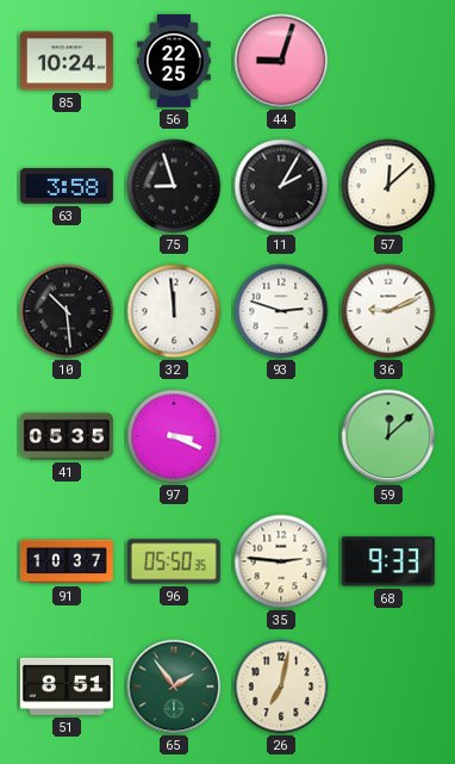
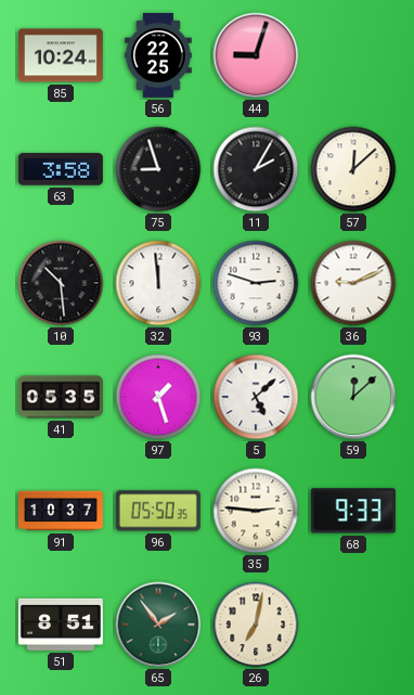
97: 3:19 -> 1:27 (158, 397)
5: none -> 5:08 (256, 397)
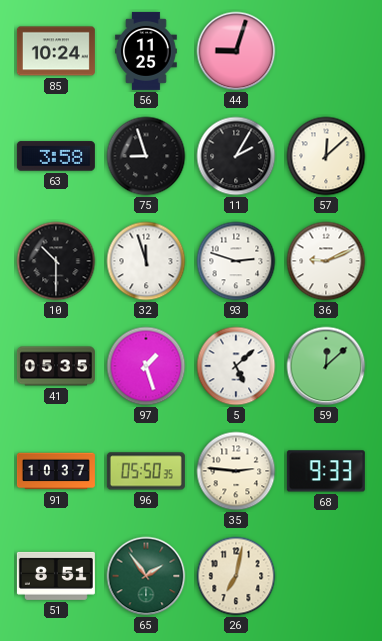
56: 22:25 -> 11:25 (147, 51)
10: 10:29 -> 10:30 (56, 261)
32: 11:59 -> 11:57 (146, 261)
